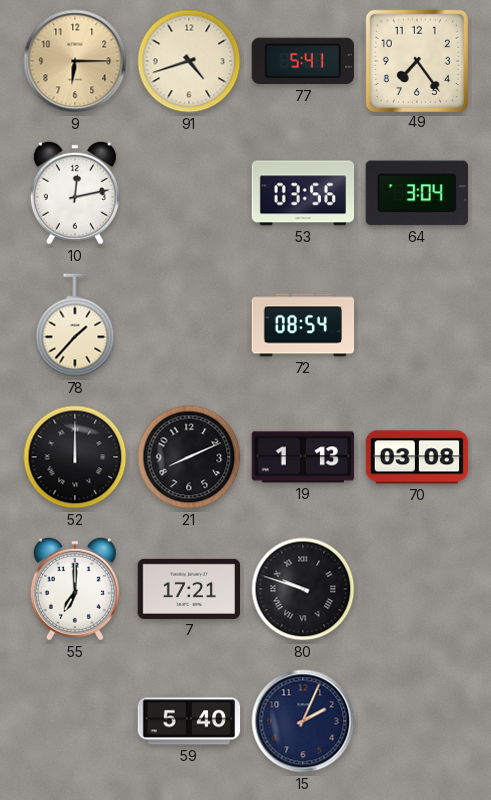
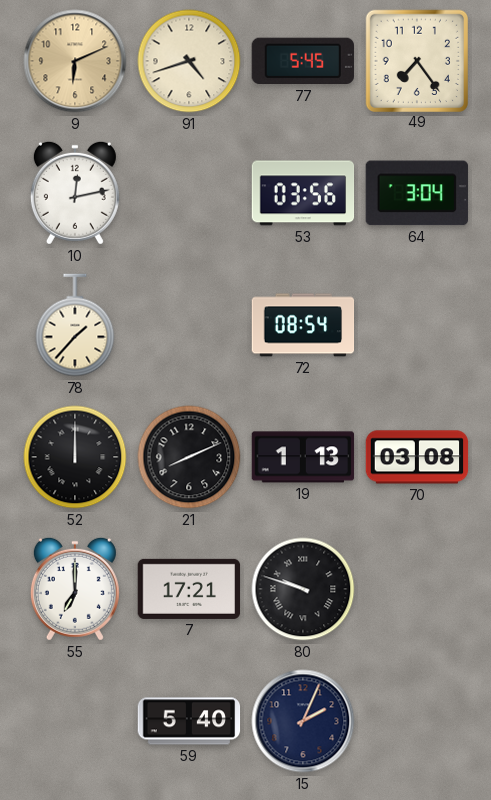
9: 6:15 -> 6:11 (75, 61)
77: 5:41 -> 5:45 (302, 61)
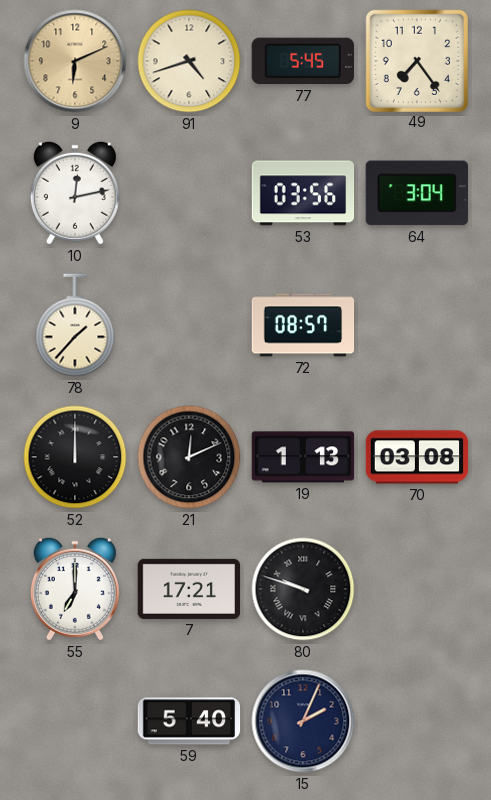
72: 08:54 -> 08:57 (303, 325)
21: 8:11 -> 12:11 (189, 457)
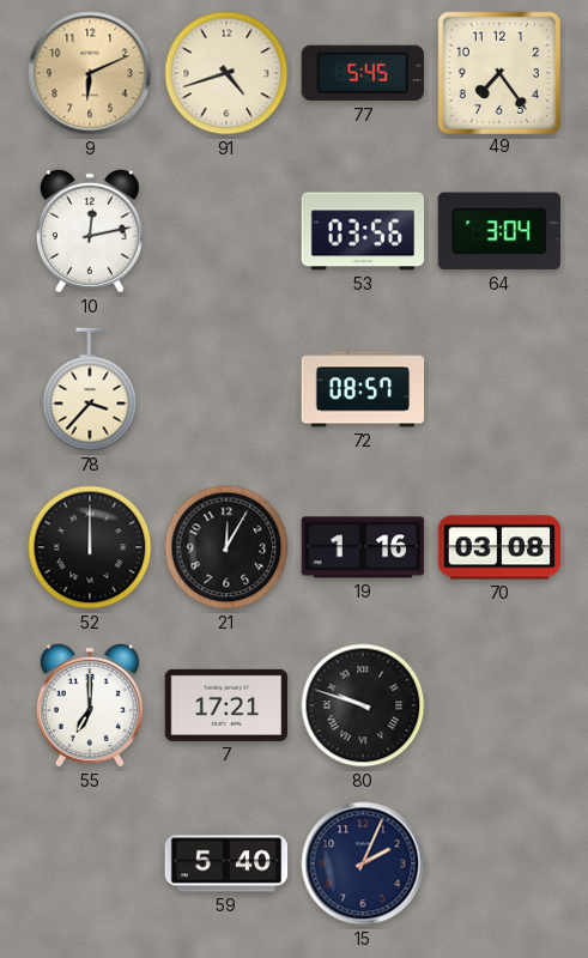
78: 1:37 -> 3:37 (90, 389)
21: 12:11 -> 12:05 (226, 547)
19: 1:13 -> 1:16 (363, 547)
